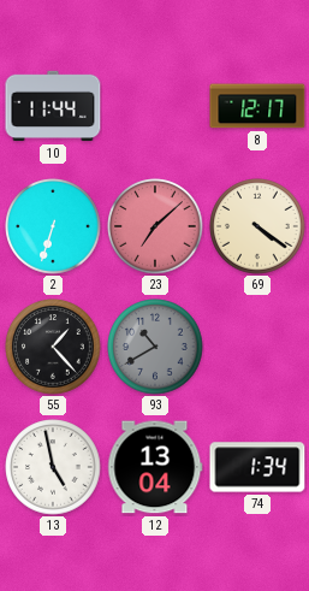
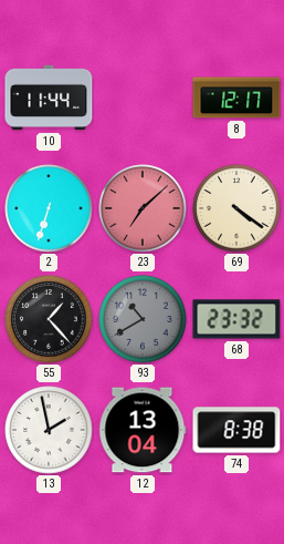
68: none -> 23:32 (236, 319)
13: 4:58 -> 1:58 (49, 430)
74: 1:34 -> 8:38 (236, 430)
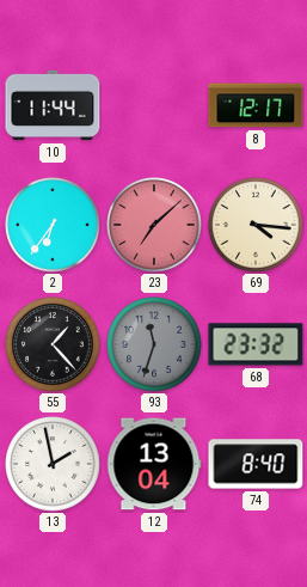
2: 6:33 -> 6:36 (53, 225)
69: 4:21 -> 4:16 (256, 225)
93: 10:40 -> 11:33 (154, 344)
74: 8:38 -> 8:40 (256, 464)
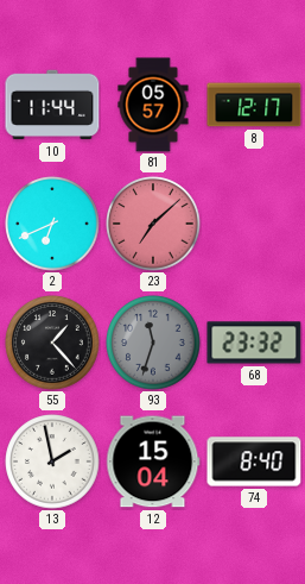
81: none -> 05:57 (153, 105)
2: 6:36 -> 6:41 (52, 224)
69: 4:16 -> none (256, 225)
12: 13:04 -> 15:04 (153, 461)
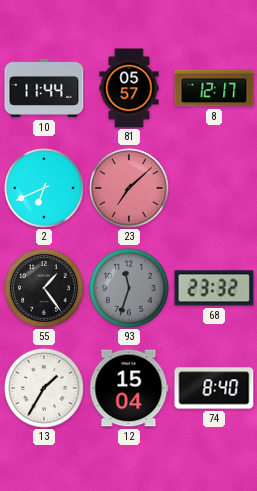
55: 1:23 -> 1:24 (44, 288)
13: 1:58 -> 1:35 (44, 388)
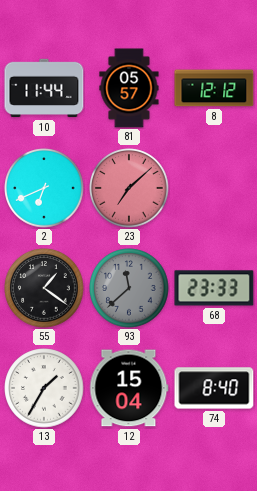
8: 12:17 -> 12:12 (214, 88)
55: 1:24 -> 1:21 (44, 288)
93: 11:33 -> 11:38 (129, 288)
68: 23:32 -> 23:33 (214, 288)
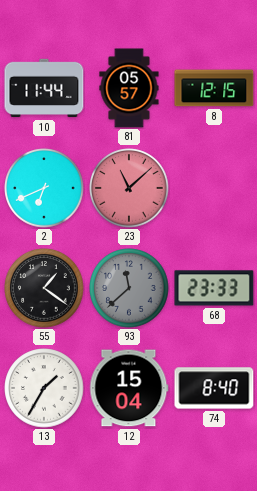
8: 12:12 -> 12:15 (214, 88)
23: 7:08 -> 11:08 (129, 188)
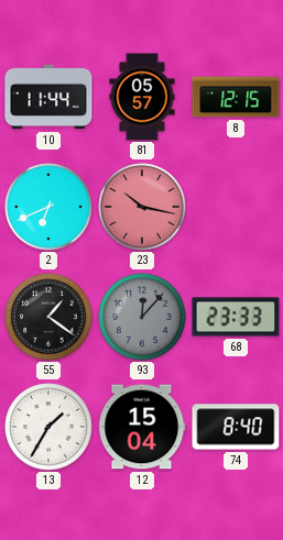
23: 11:08 -> 10:17 (142, 207)
93: 11:38 -> 12:07 (142, 317)
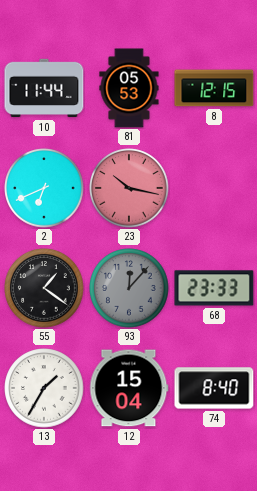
81: 05:57 -> 05:53 (129, 88)
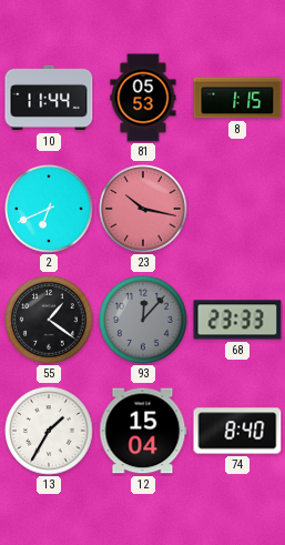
8: 12:15 -> 1:15 (237, 98)
